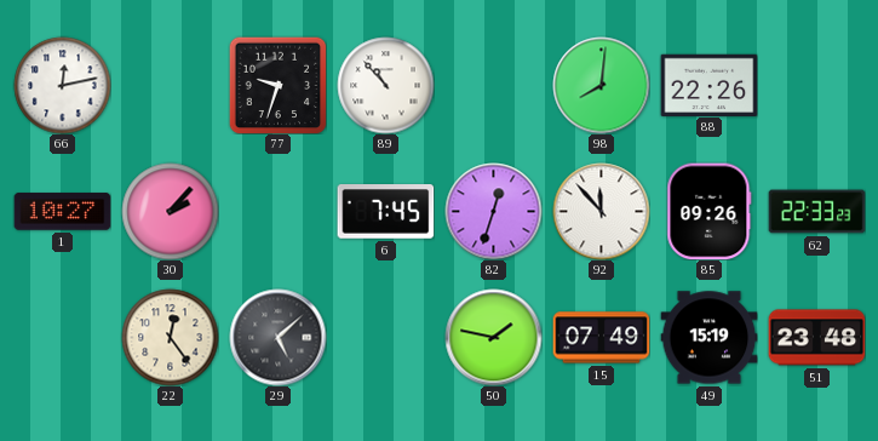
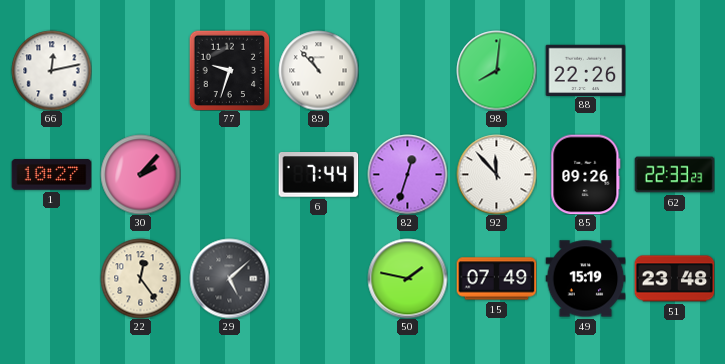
6: 7:45 -> 7:44 (318, 175)
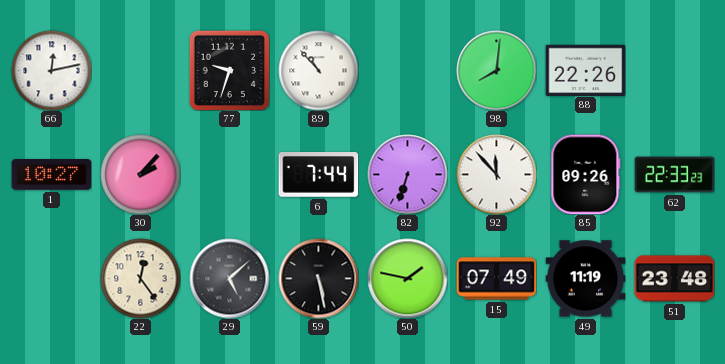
82: 12:33 -> 6:33 (407, 174)
59: none -> 5:28 (318, 278)
49: 15:19 -> 11:19 (585, 279)
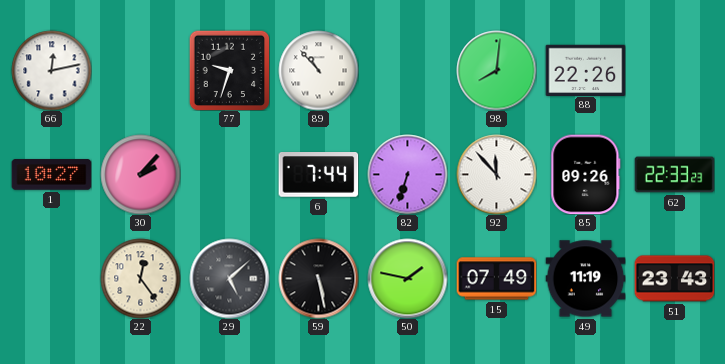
51: 23:48 -> 23:43 (674, 279)
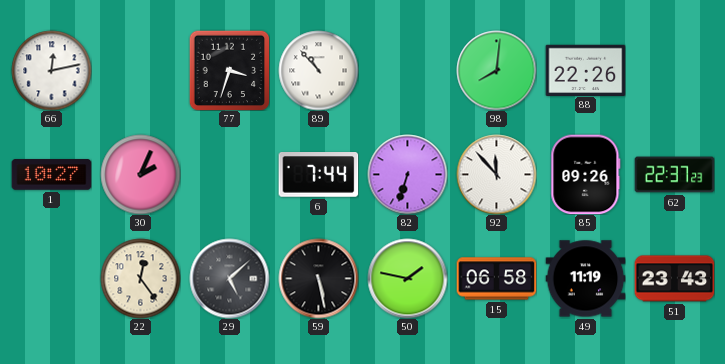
77: 9:33 -> 3:33 (229, 70)
30: 2:07 -> 2:04 (140, 174)
62: 22:33 -> 22:37 (674, 175)
15: 07:49 -> 06:58 (496, 279)
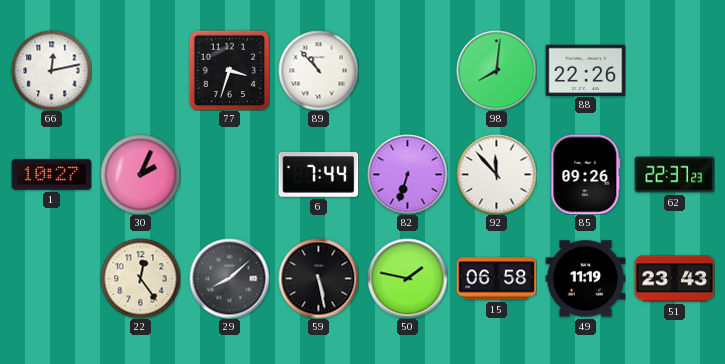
29: 5:08 -> 8:08 (229, 278)
